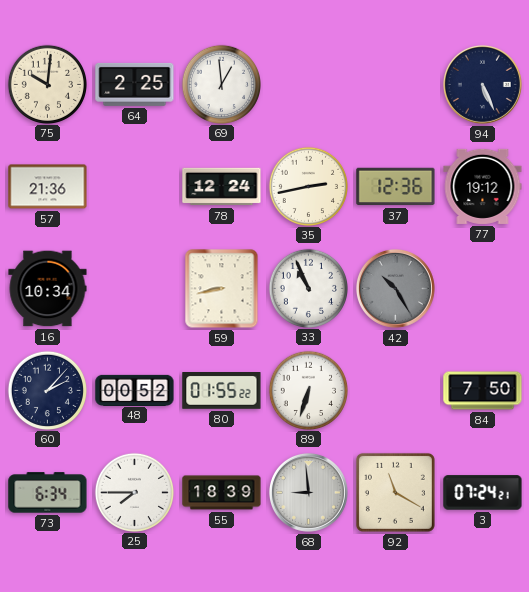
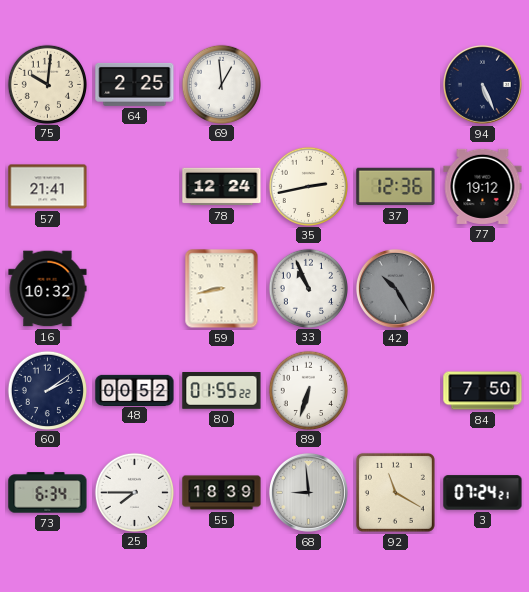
57: 21:36 -> 21:41 (48, 187)
16: 10:34 -> 10:32 (48, 289)
60: 2:07 -> 2:09 (47, 390)
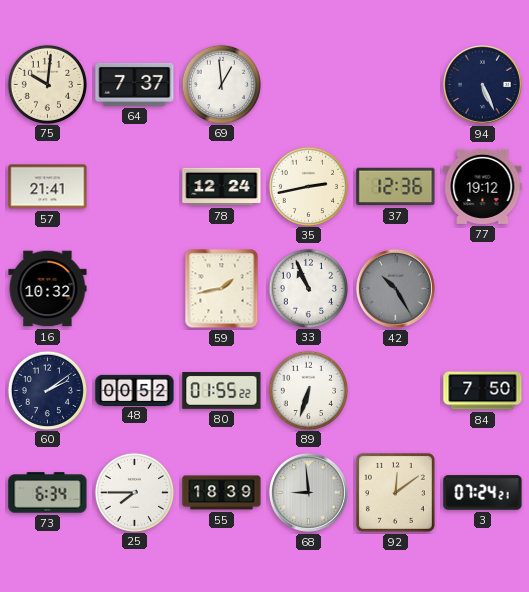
64: 2:25 -> 7:37 (135, 84)
59: 8:43 -> 1:43 (222, 289)
92: 11:20 -> 12:09 (395, 492)
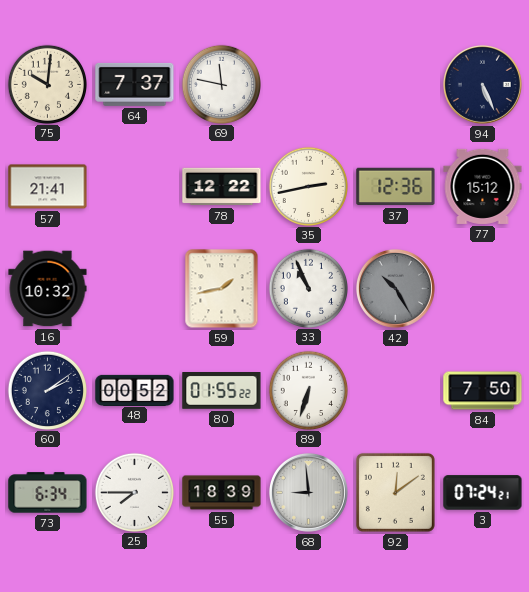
69: 12:59 -> 11:47 (221, 84)
78: 12:24 -> 12:22 (222, 187)
77: 19:12 -> 15:12 (483, 186)
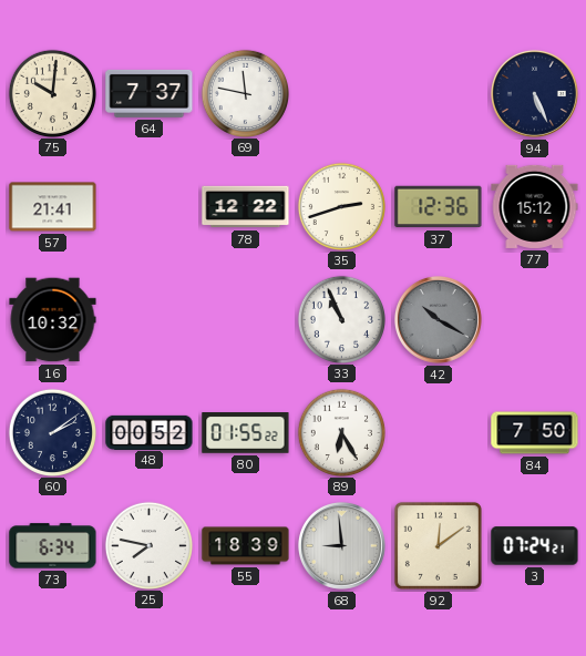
35: 2:43 -> 2:42 (341, 206)
59: 1:43 -> none (222, 289)
42: 10:25 -> 10:20 (438, 319)
89: 6:33 -> 6:25 (341, 432)
25: 7:45 -> 7:47 (148, 545)
